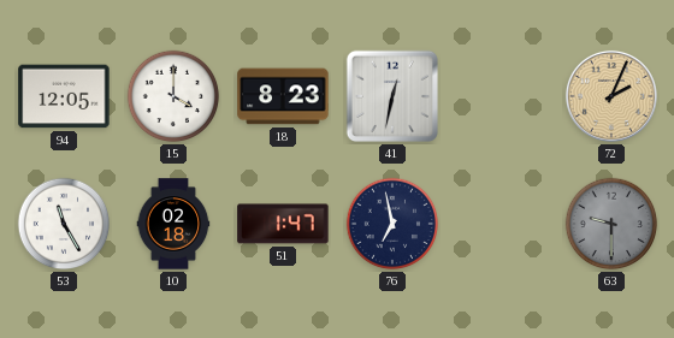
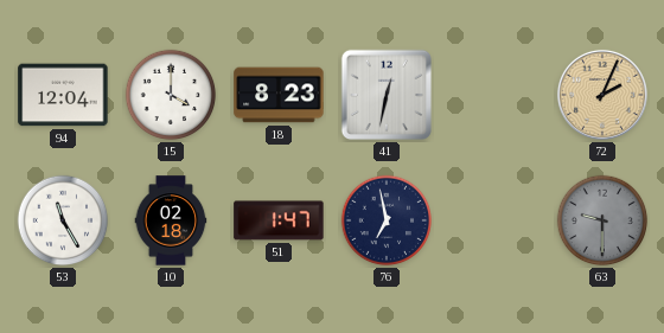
94: 12:05 -> 12:04 (63, 95)
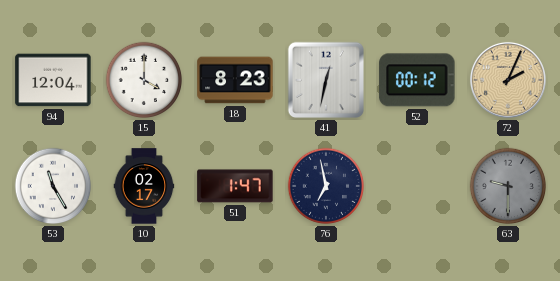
52: none -> 00:12 (417, 80)
10: 02:18 -> 02:17 (144, 186)
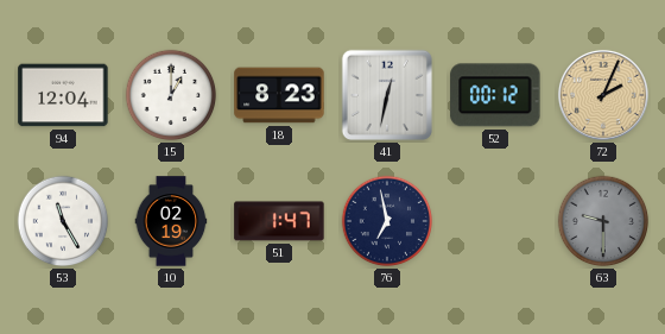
15: 4:00 -> 1:00 (171, 95)
10: 02:17 -> 02:19 (171, 221)
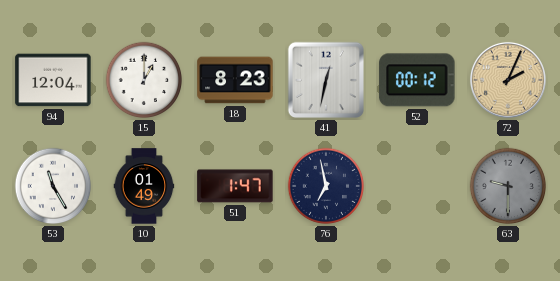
10: 02:19 -> 01:49 (144, 186)
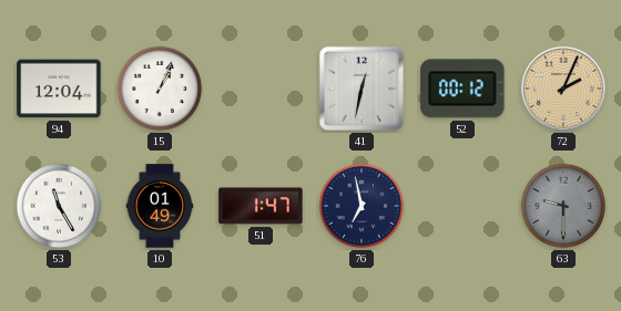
15: 1:00 -> 1:04 (160, 89)
18: 8:23 -> none (235, 80)
